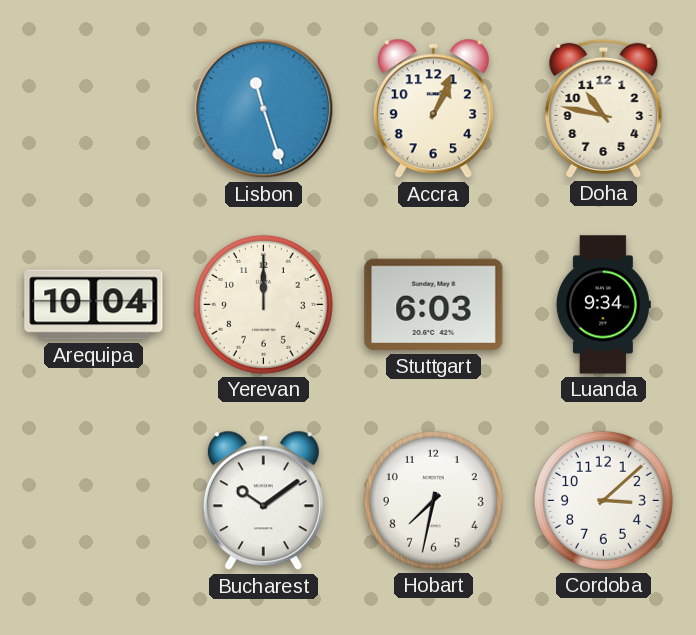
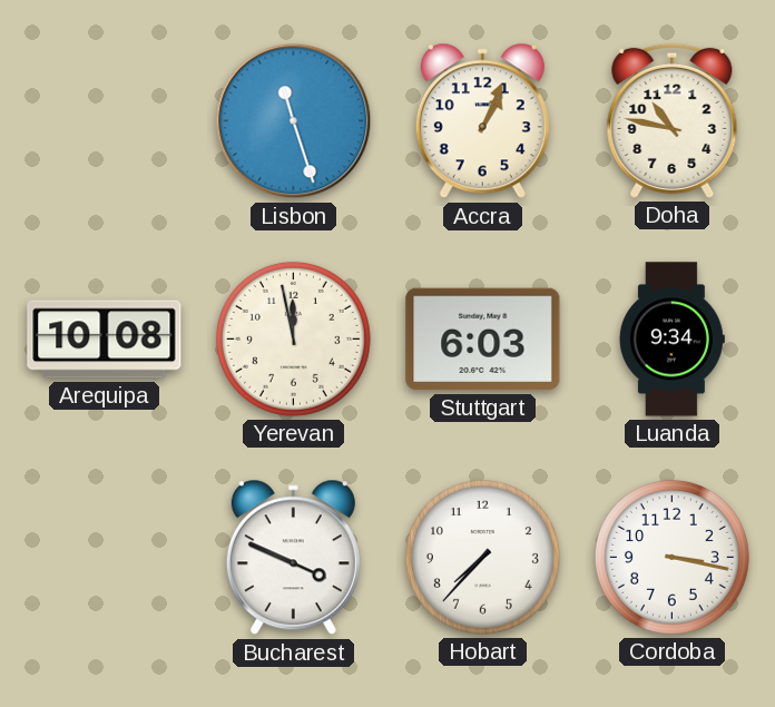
Arequipa: 10:04 -> 10:08 (105, 340)
Yerevan: 12:00 -> 11:58 (293, 338)
Bucharest: 10:09 -> 3:49 (293, 558)
Hobart: 7:32 -> 7:37 (482, 557)
Cordoba: 3:08 -> 3:17 (671, 557)
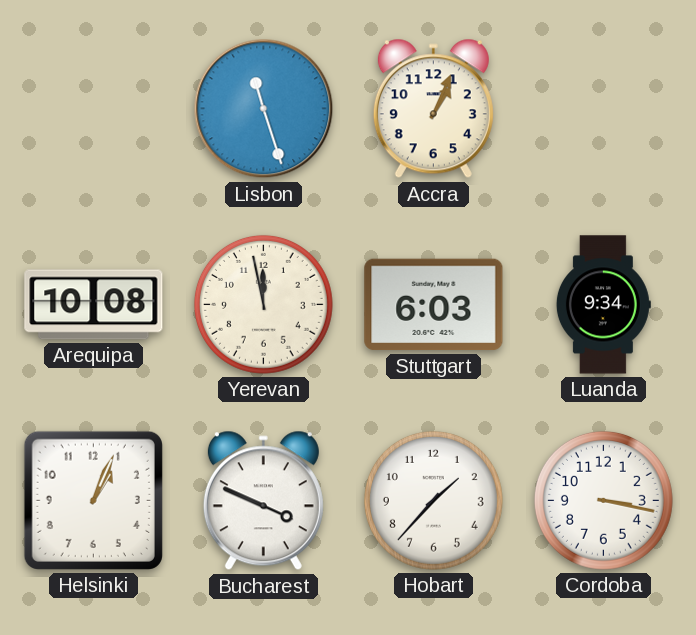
Doha: 10:47 -> none (673, 120)
Helsinki: none -> 1:04 (93, 500)
Hobart: 7:37 -> 1:37 (433, 500)
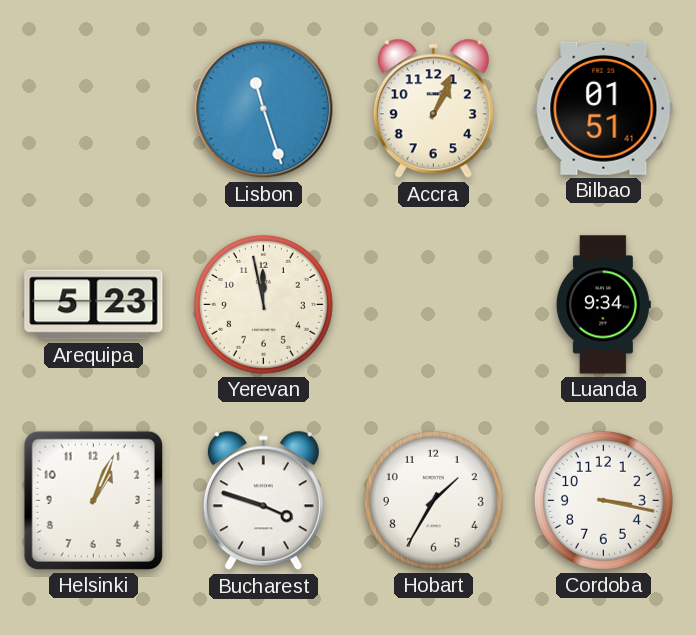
Bilbao: none -> 01:51 (604, 108)
Arequipa: 10:08 -> 5:23 (94, 305)
Stuttgart: 6:03 -> none (434, 305)
Bucharest: 3:49 -> 3:48 (263, 501)
Hobart: 1:37 -> 1:35 (433, 500)
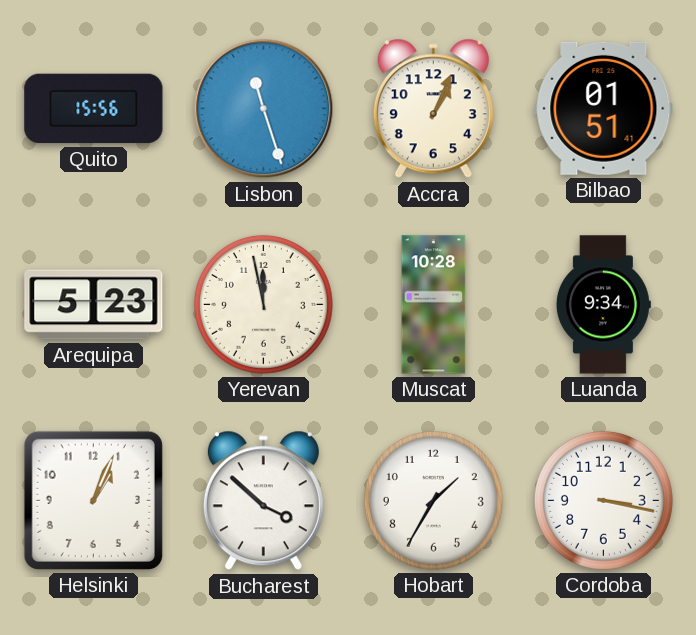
Quito: none -> 15:56 (94, 109)
Muscat: none -> 10:28 (434, 305)
Bucharest: 3:48 -> 3:52 (263, 501)
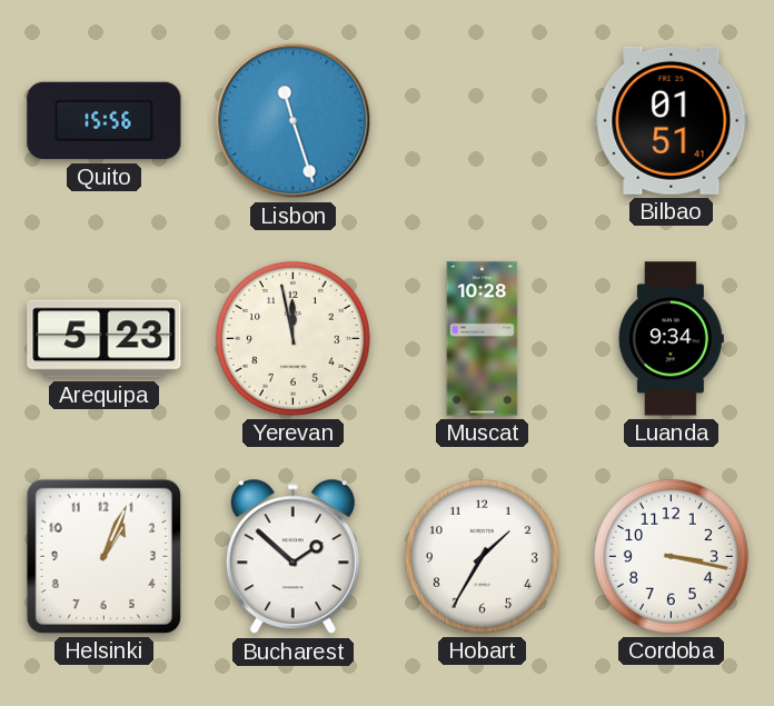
Accra: 1:04 -> none (433, 109)
Bucharest: 3:52 -> 1:52 (292, 557)
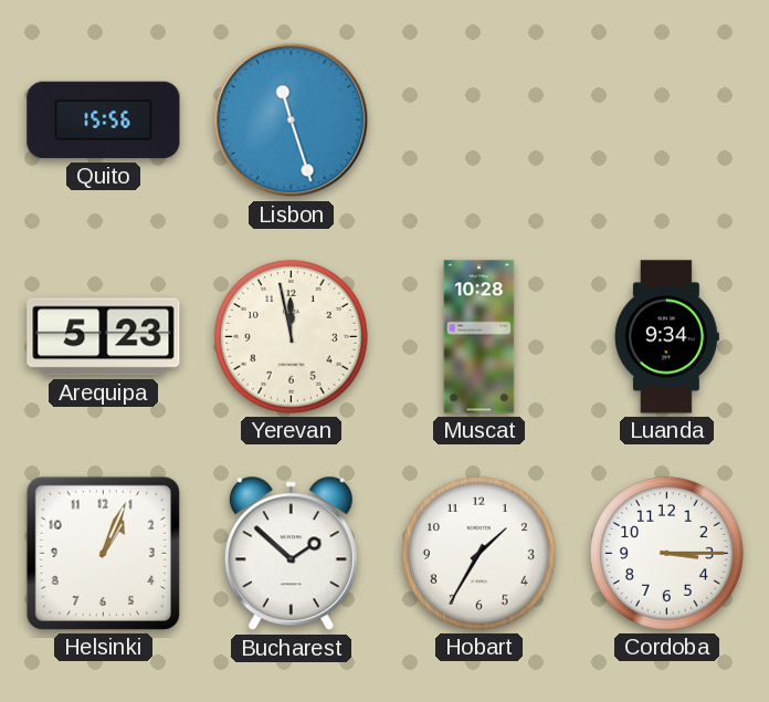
Bilbao: 01:51 -> none (672, 120)
Cordoba: 3:17 -> 3:15 (666, 553)
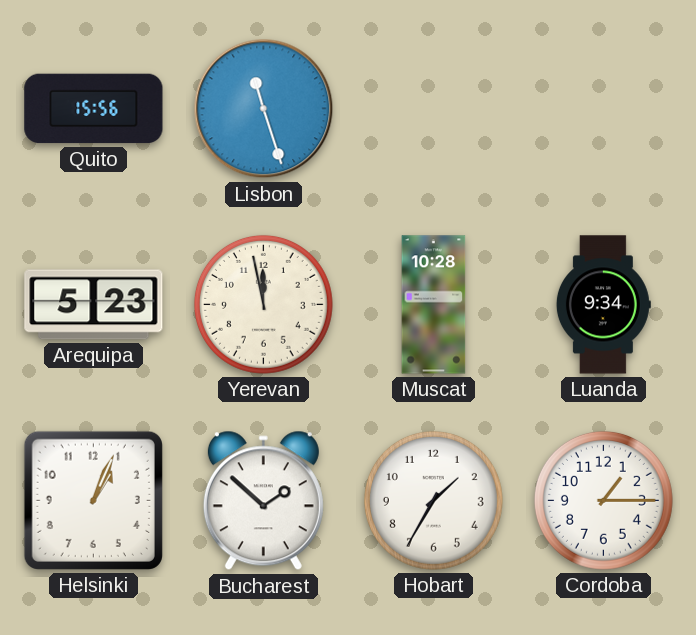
Cordoba: 3:15 -> 1:15 (603, 500)
